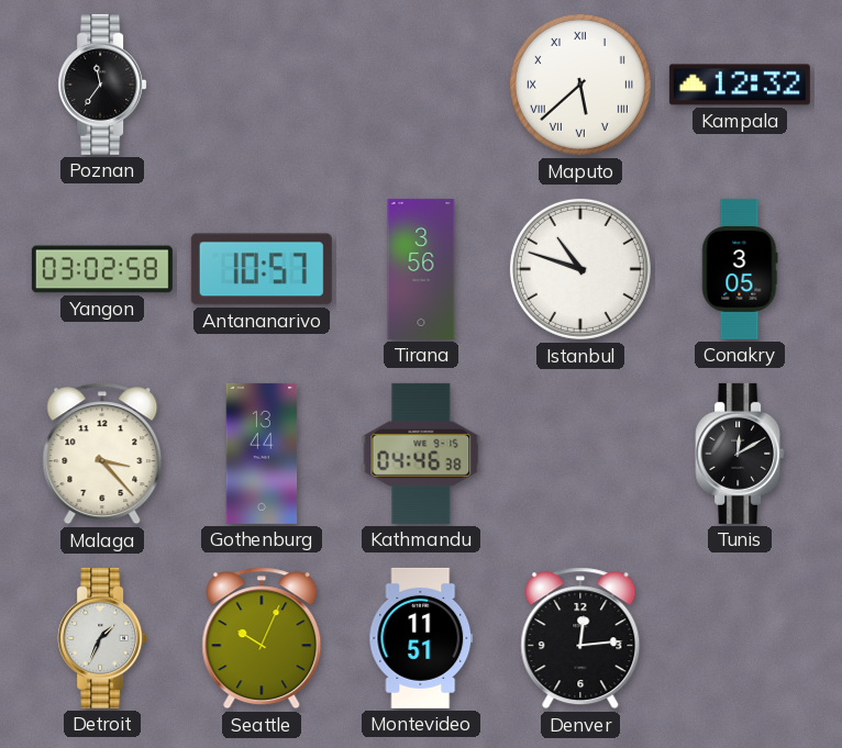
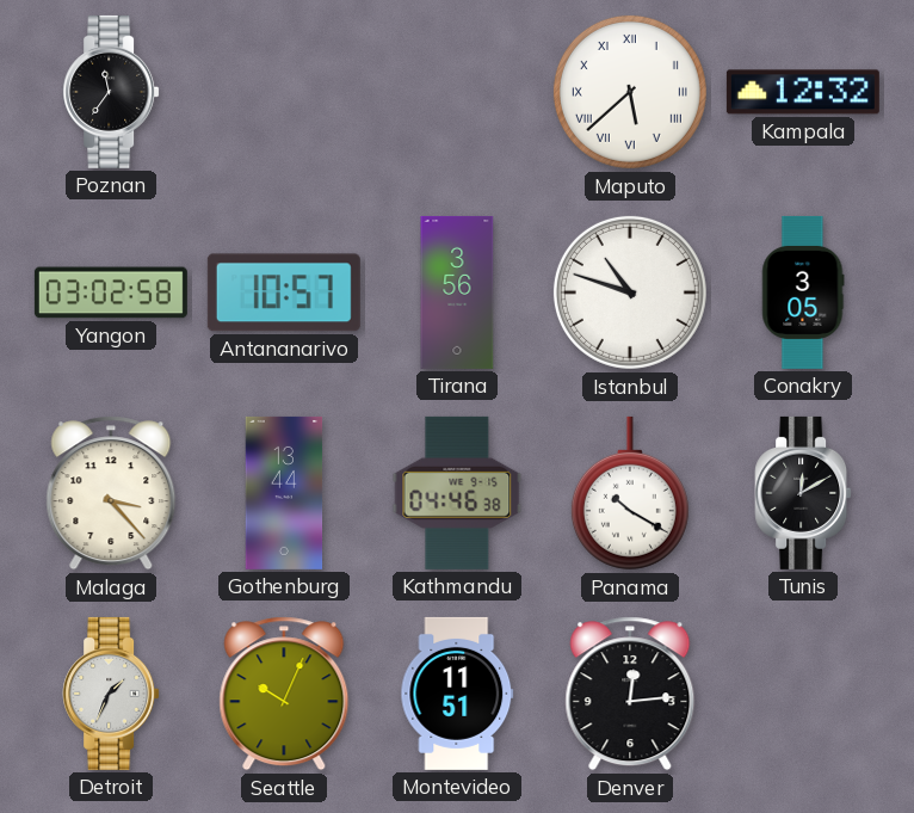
Panama: none -> 10:20 (630, 493)
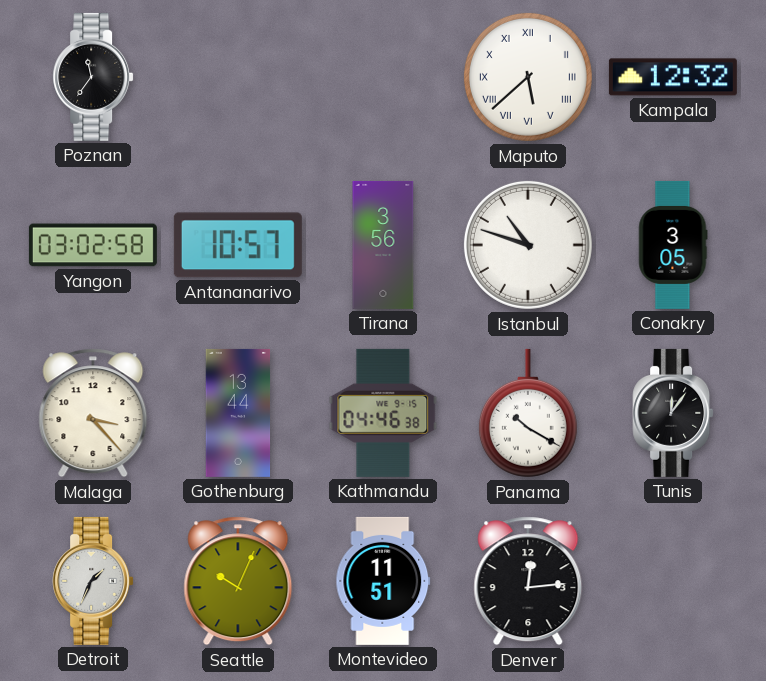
Tunis: 12:10 -> 12:06 (673, 413)
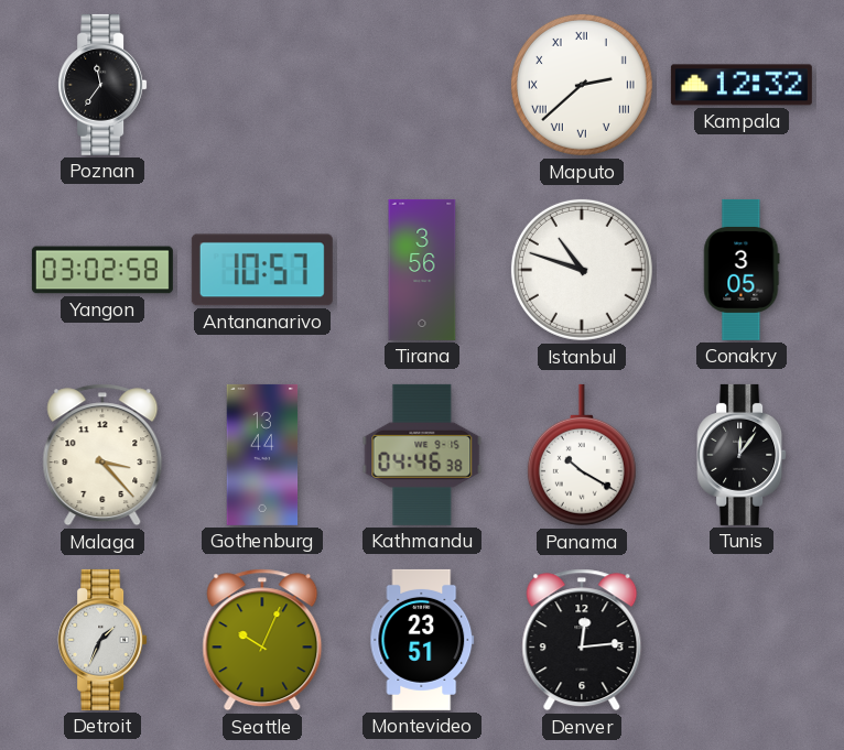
Maputo: 5:38 -> 2:38 (582, 85)
Montevideo: 11:51 -> 23:51 (422, 640)
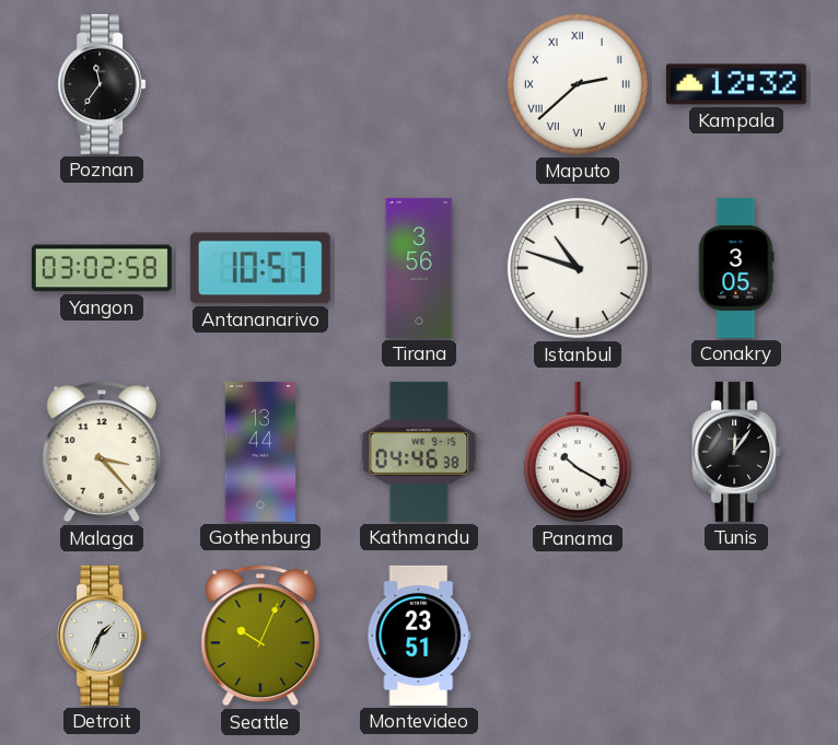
Denver: 12:14 -> none (582, 640)
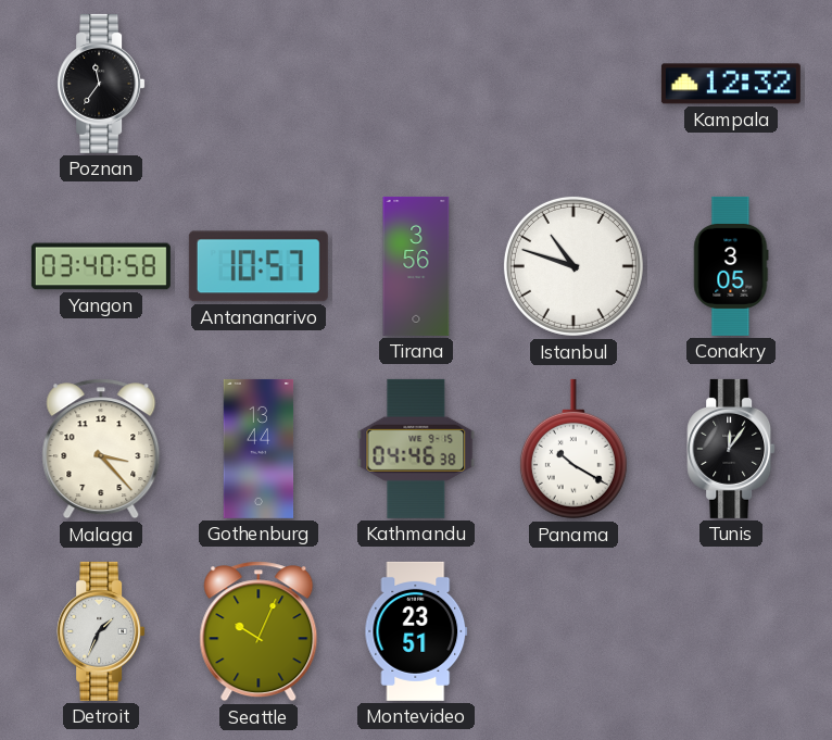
Maputo: 2:38 -> none (578, 84)
Yangon: 03:02 -> 03:40 (101, 266)
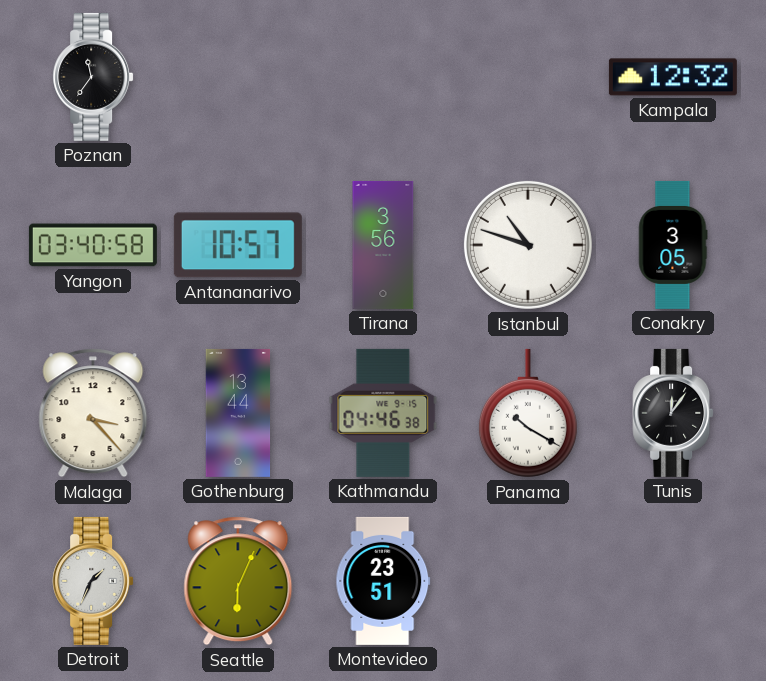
Seattle: 10:04 -> 6:04 (238, 581)
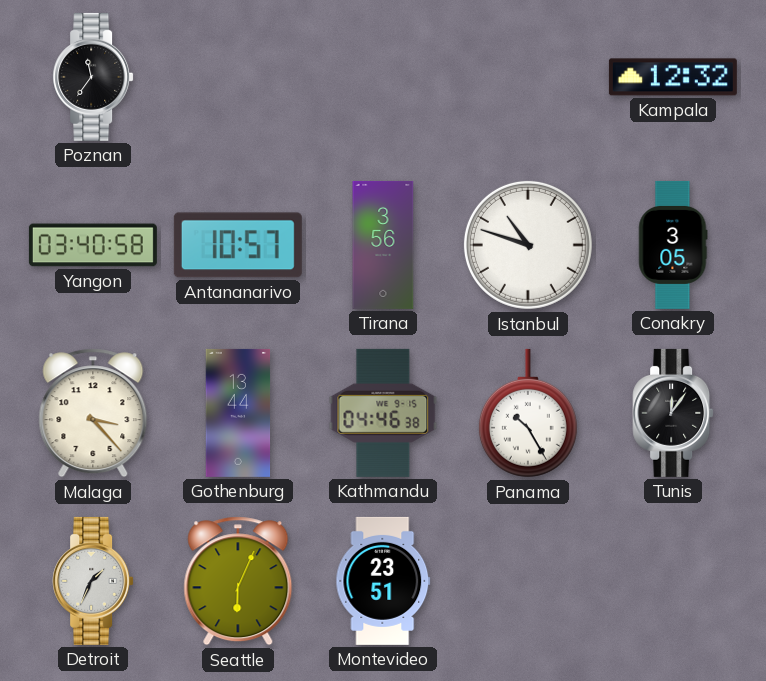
Panama: 10:20 -> 10:25 (528, 413)
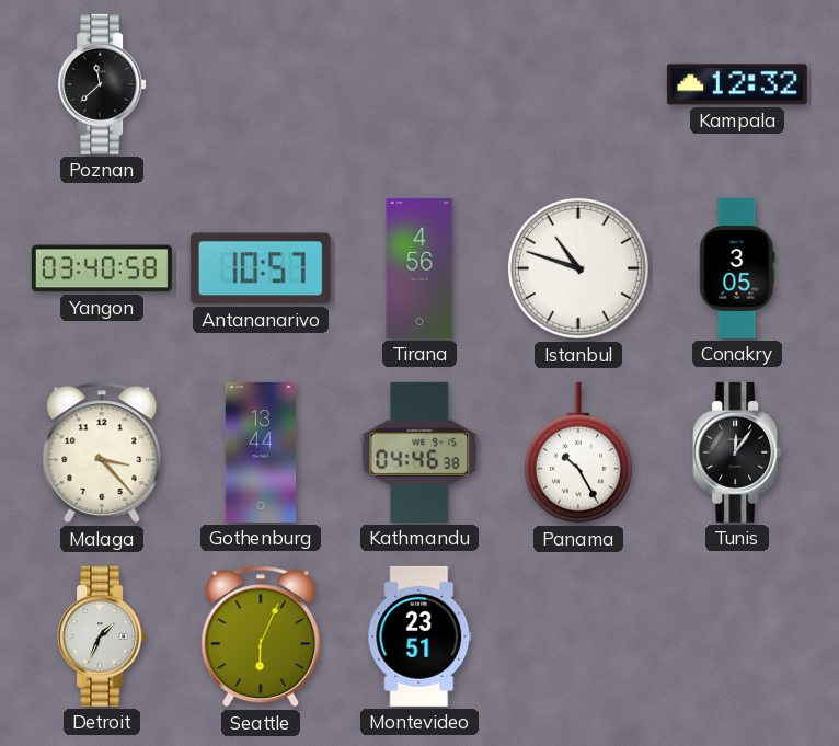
Poznan: 11:36 -> 11:38 (102, 84)
Tirana: 3:56 -> 4:56 (420, 268)
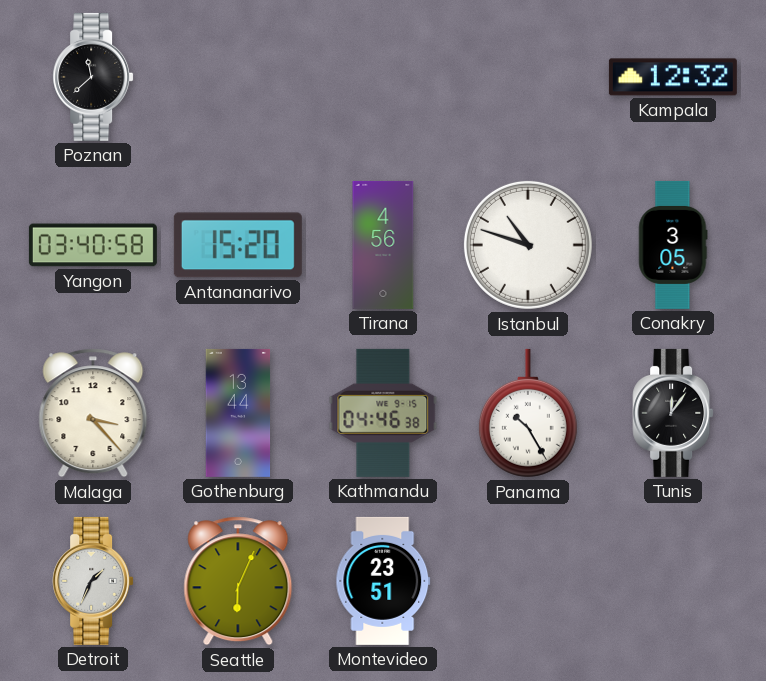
Antananarivo: 10:57 -> 15:20 (238, 245)
